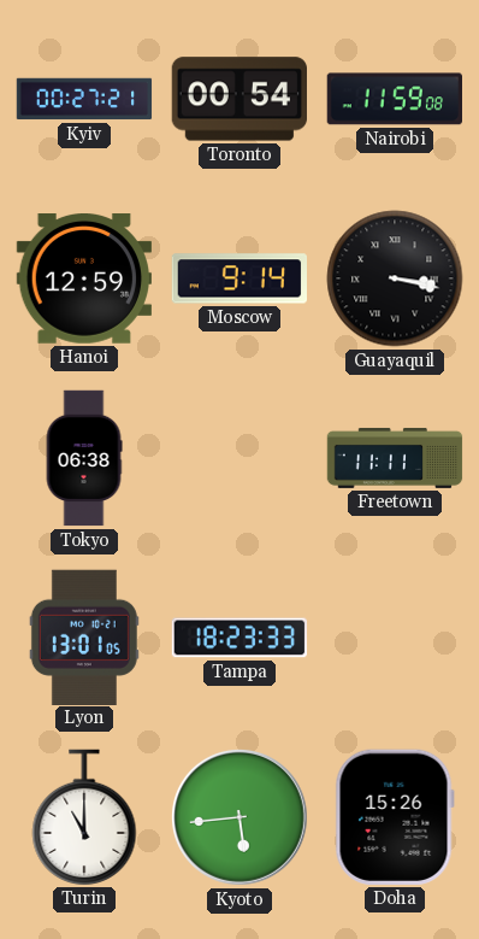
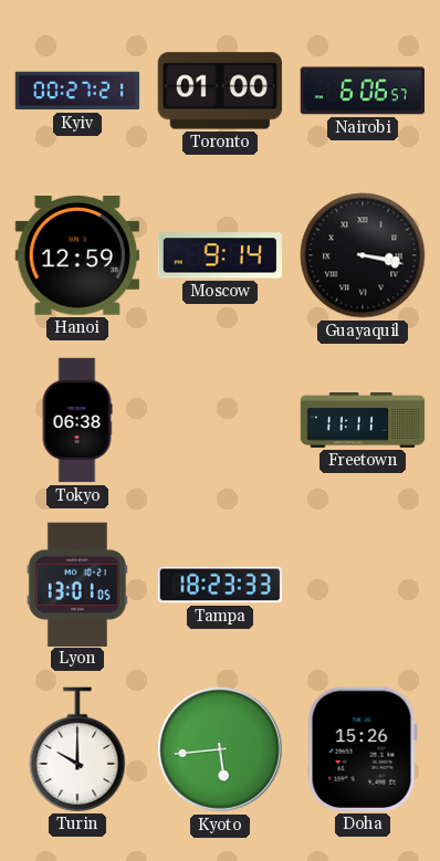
Toronto: 00:54 -> 01:00 (219, 91)
Nairobi: 11:59 -> 6:06 (362, 91)
Turin: 11:00 -> 10:00 (77, 749)
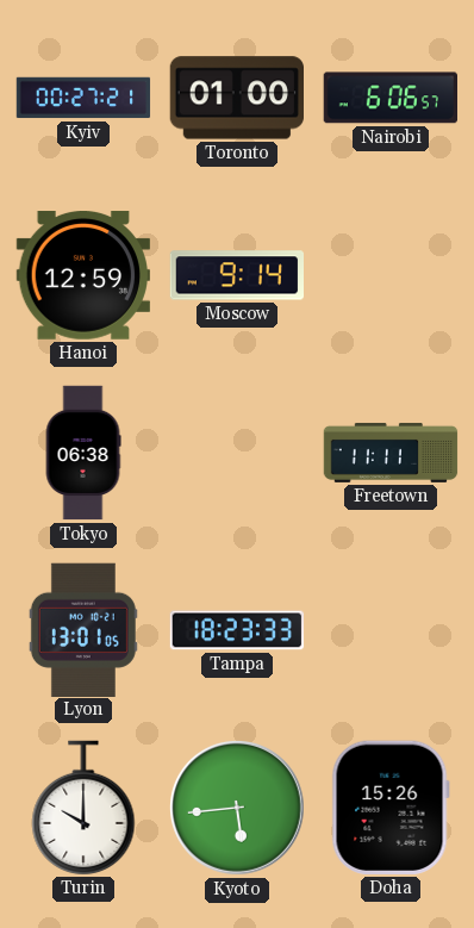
Guayaquil: 3:17 -> none (363, 255)
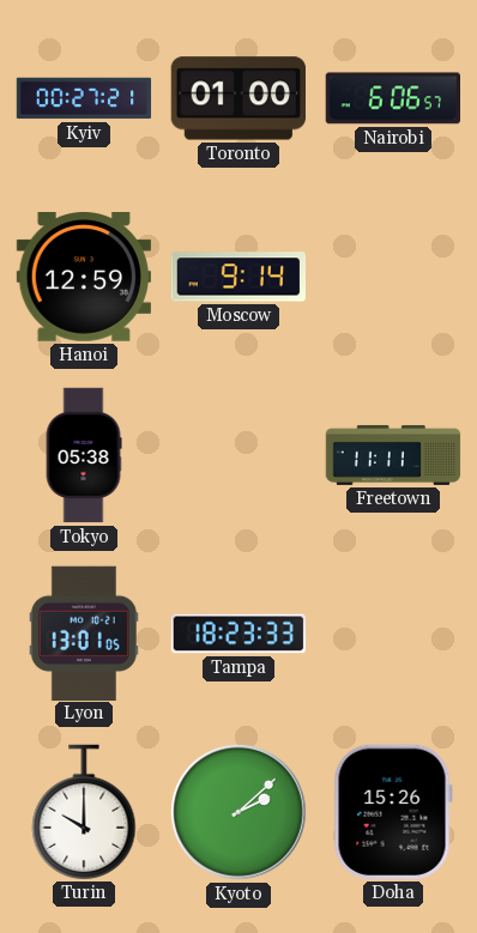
Tokyo: 06:38 -> 05:38 (84, 455)
Kyoto: 5:44 -> 2:08 (238, 812)
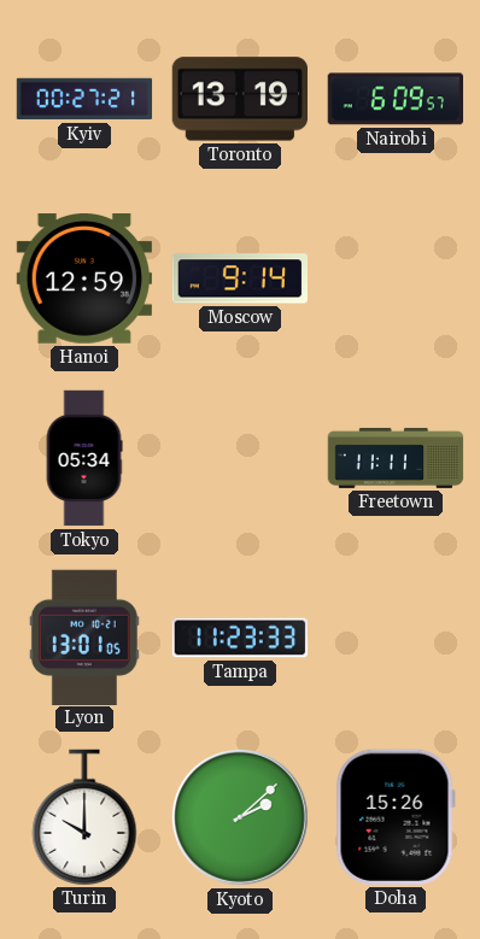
Toronto: 01:00 -> 13:19 (239, 99)
Nairobi: 6:06 -> 6:09 (394, 99)
Tokyo: 05:38 -> 05:34 (84, 458)
Tampa: 18:23 -> 11:23 (240, 638)
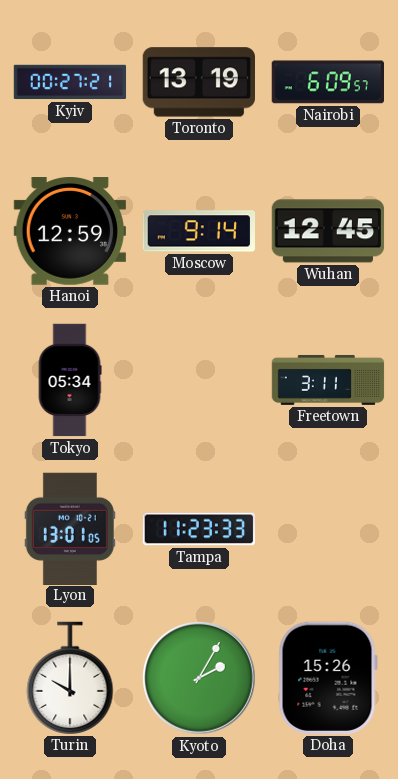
Wuhan: none -> 12:45 (328, 231)
Freetown: 11:11 -> 3:11 (328, 380)
Kyoto: 2:08 -> 2:05 (199, 678)
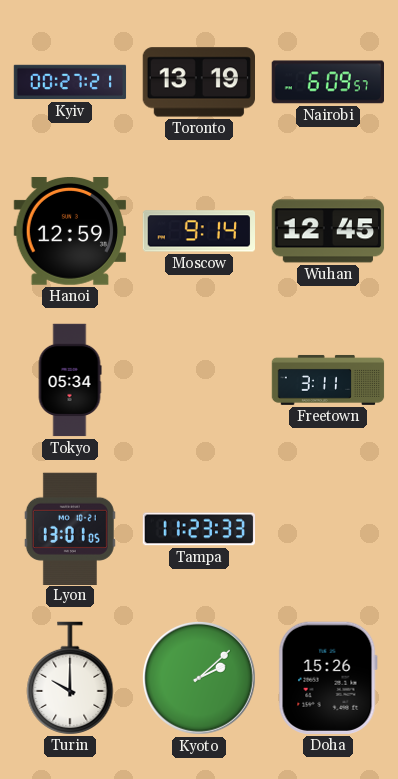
Kyoto: 2:05 -> 2:08 (199, 678)
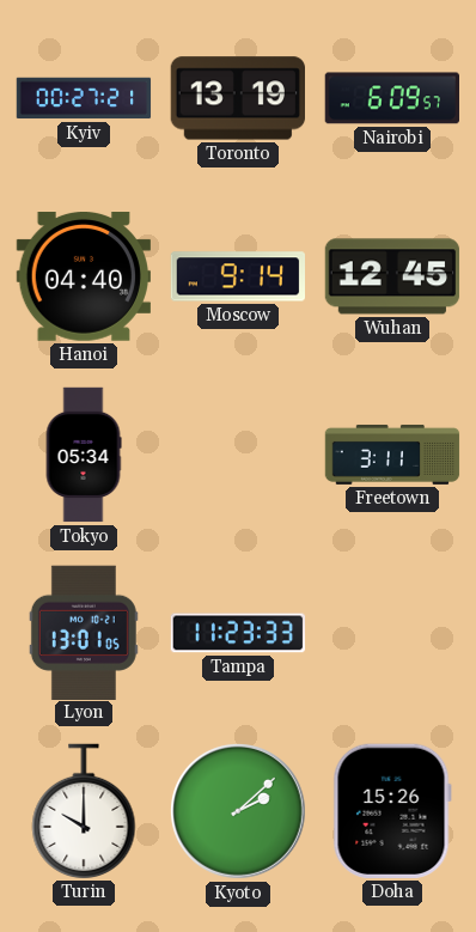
Hanoi: 12:59 -> 04:40 (83, 278)
